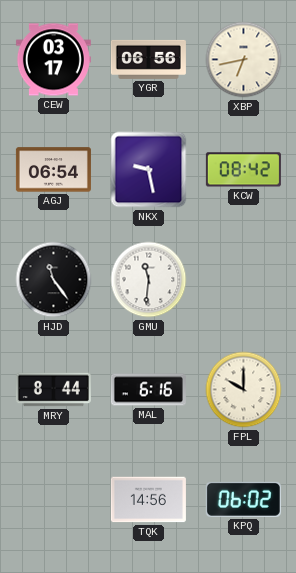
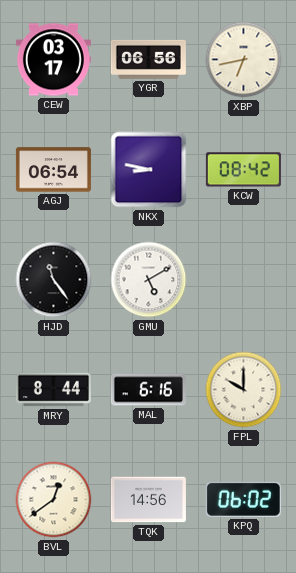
NKX: 9:28 -> 8:47 (149, 170)
GMU: 11:31 -> 5:10 (149, 280)
BVL: none -> 12:39 (54, 500)
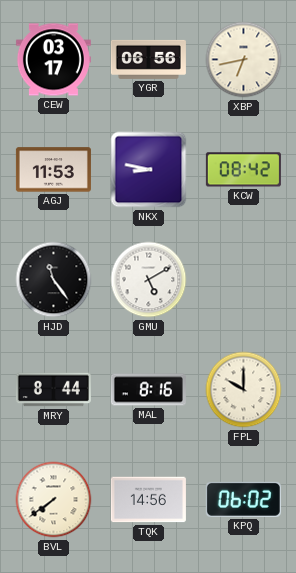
AGJ: 06:54 -> 11:53 (53, 170)
MAL: 6:16 -> 8:16 (148, 390)
BVL: 12:39 -> 7:39 (54, 500)
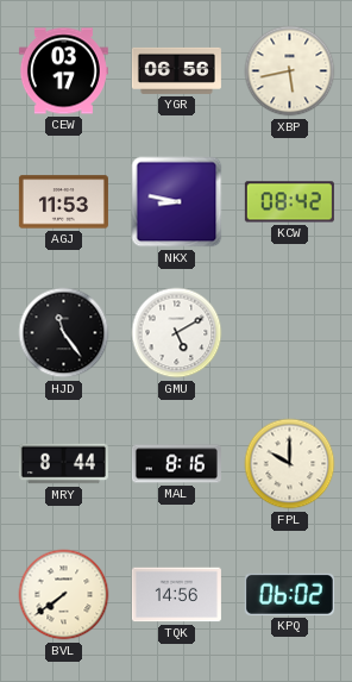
XBP: 6:43 -> 5:43 (290, 71)
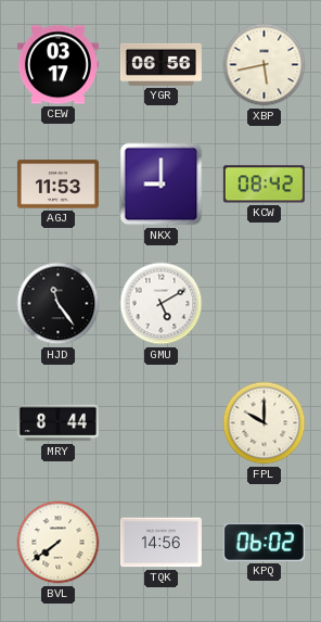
NKX: 8:47 -> 9:00 (162, 185)
MAL: 8:16 -> none (176, 464)
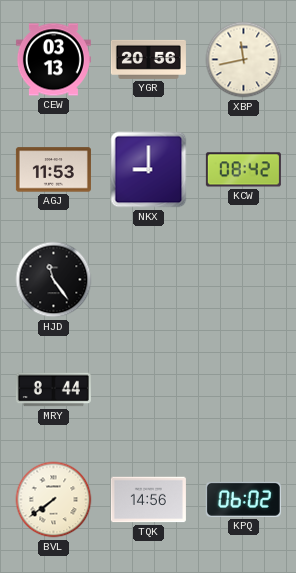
CEW: 03:17 -> 03:13 (53, 60)
YGR: 06:56 -> 20:56 (148, 59)
XBP: 5:43 -> 11:43 (244, 60)
GMU: 5:10 -> none (162, 304)
FPL: 10:00 -> none (265, 423)
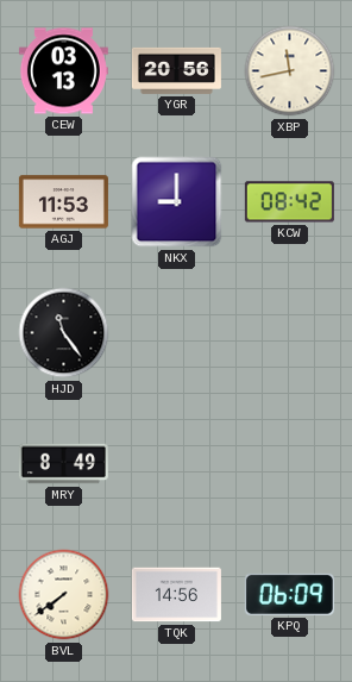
MRY: 8:44 -> 8:49 (63, 464)
KPQ: 06:02 -> 06:09 (289, 594)
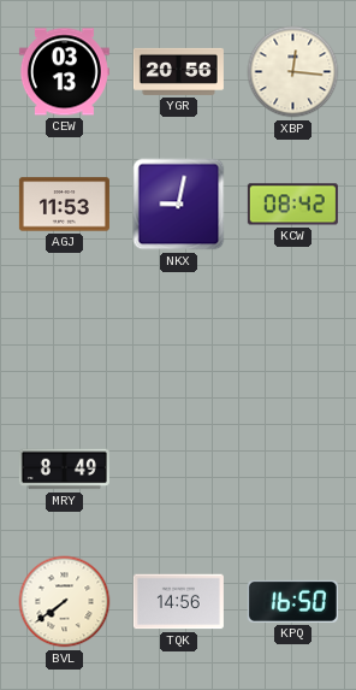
XBP: 11:43 -> 12:16 (293, 72)
NKX: 9:00 -> 9:02 (179, 205)
HJD: 11:24 -> none (64, 333)
KPQ: 06:09 -> 16:50 (292, 601)
